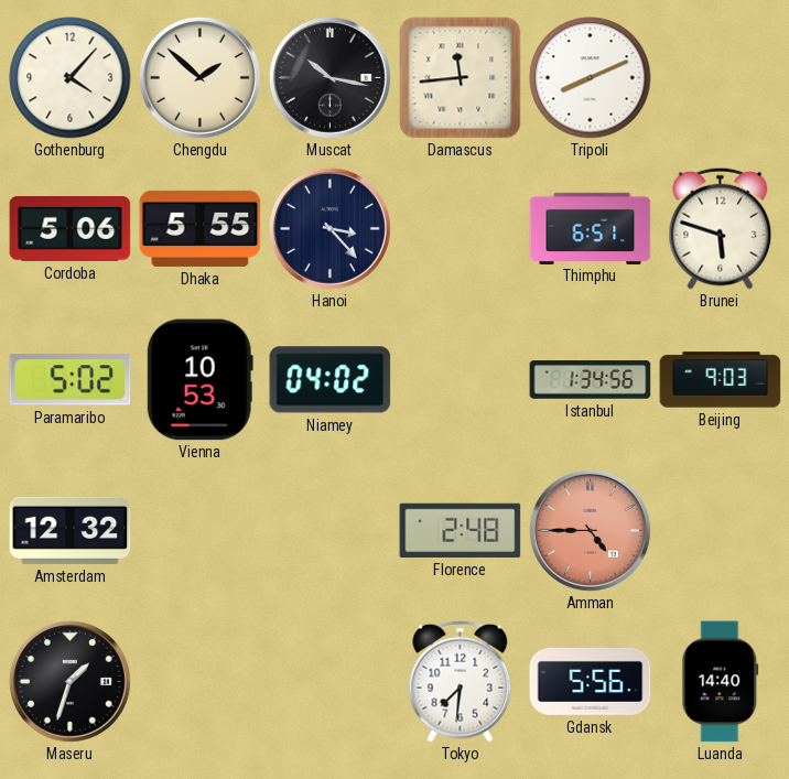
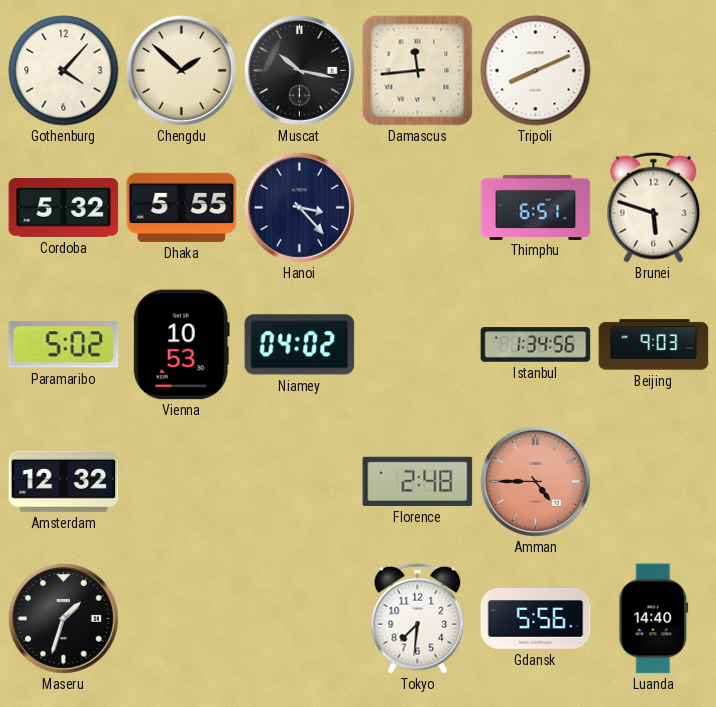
Cordoba: 5:06 -> 5:32 (64, 208)
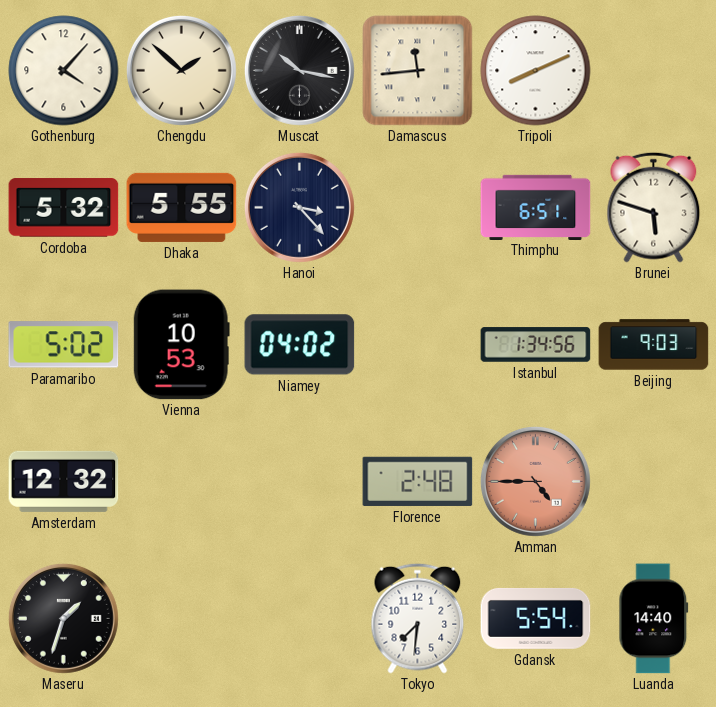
Gdansk: 5:56 -> 5:54 (536, 618)
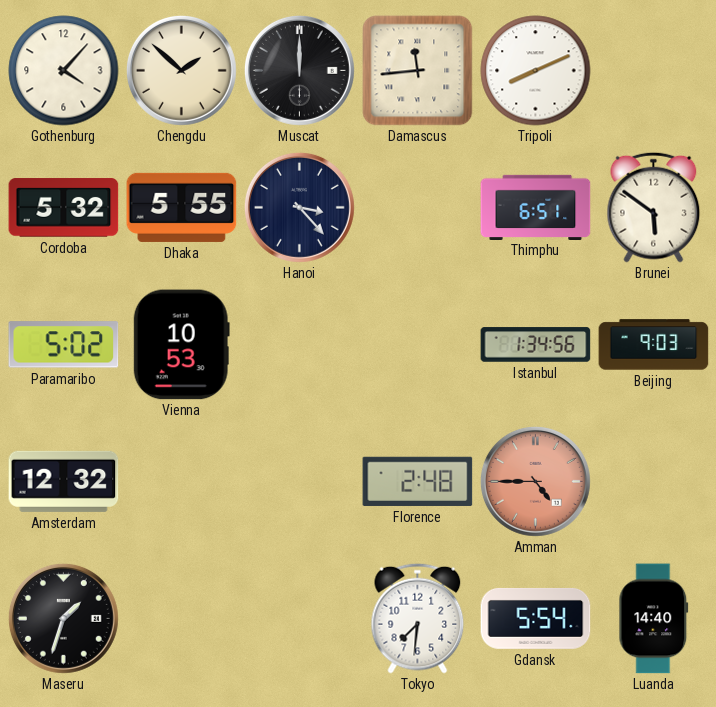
Muscat: 10:17 -> 12:00 (299, 70)
Brunei: 5:48 -> 5:51 (654, 207)
Niamey: 04:02 -> none (300, 345)
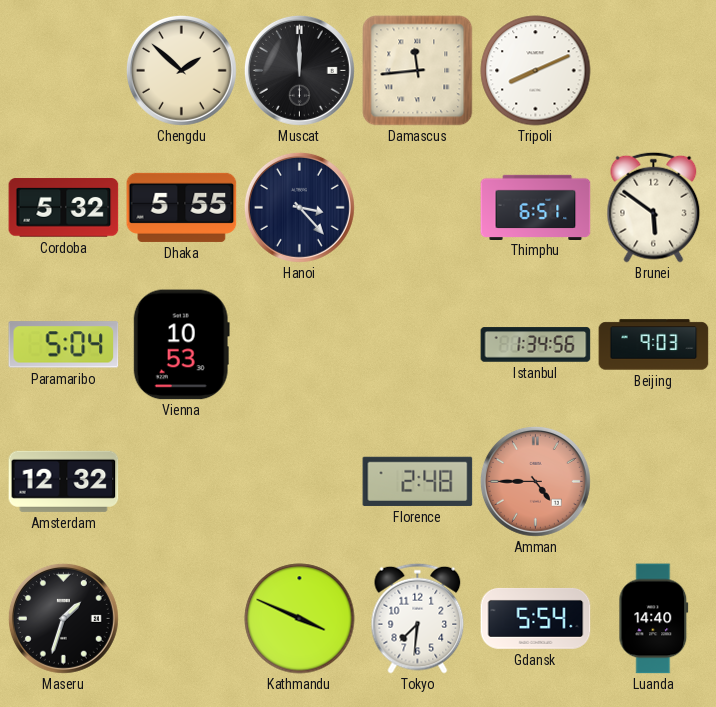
Gothenburg: 4:07 -> none (64, 71)
Paramaribo: 5:02 -> 5:04 (64, 345)
Kathmandu: none -> 3:49 (300, 619)
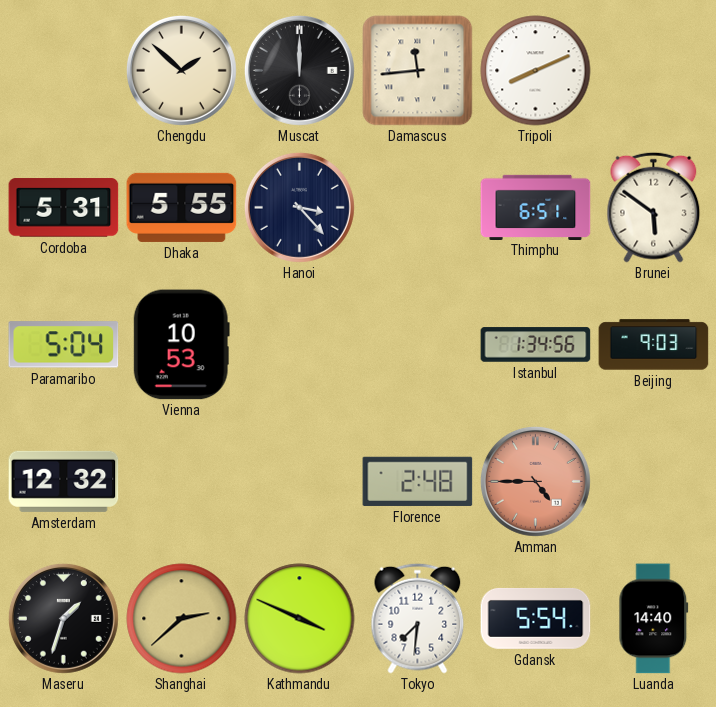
Cordoba: 5:32 -> 5:31 (64, 208)
Shanghai: none -> 2:38 (182, 619)
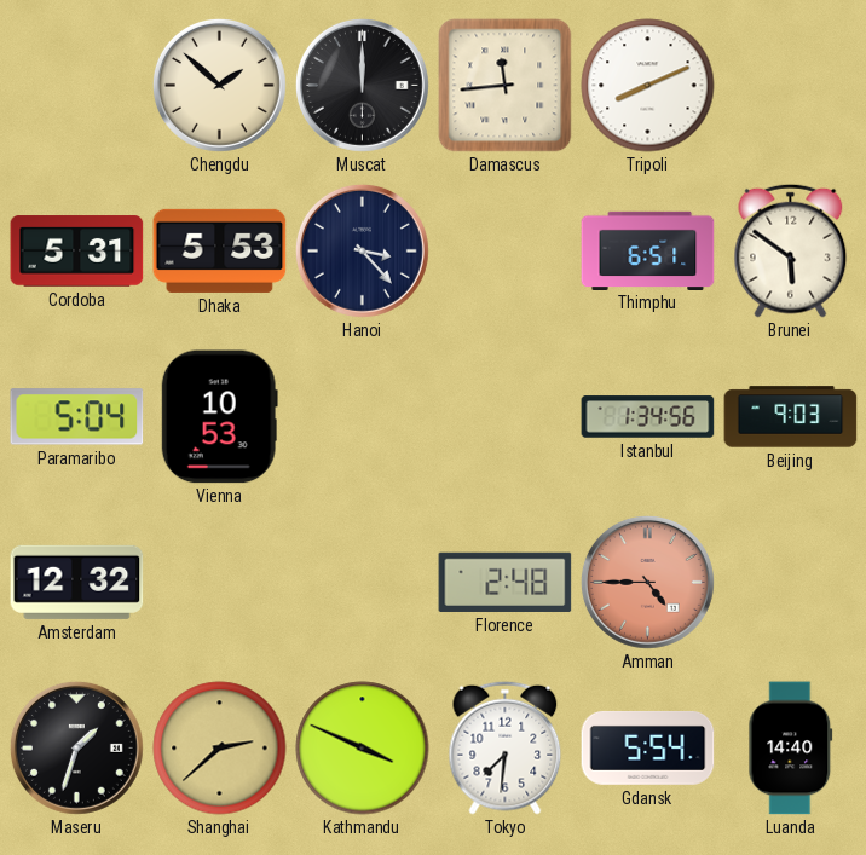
Dhaka: 5:55 -> 5:53 (220, 250)
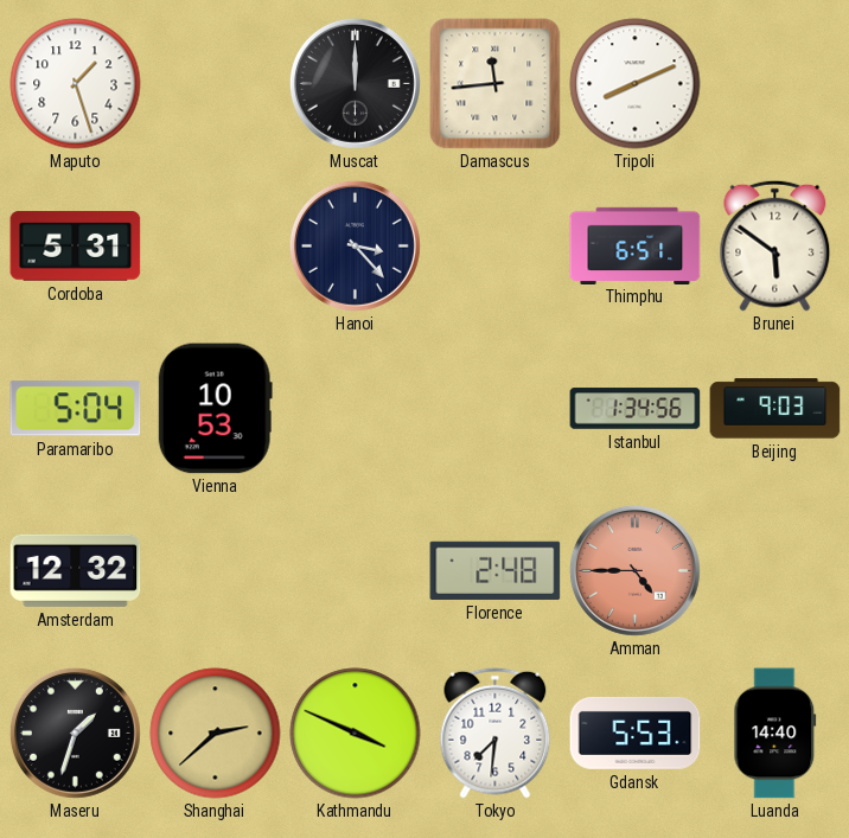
Maputo: none -> 1:27 (76, 84)
Chengdu: 1:52 -> none (219, 85)
Dhaka: 5:53 -> none (220, 250)
Gdansk: 5:54 -> 5:53 (636, 733)
